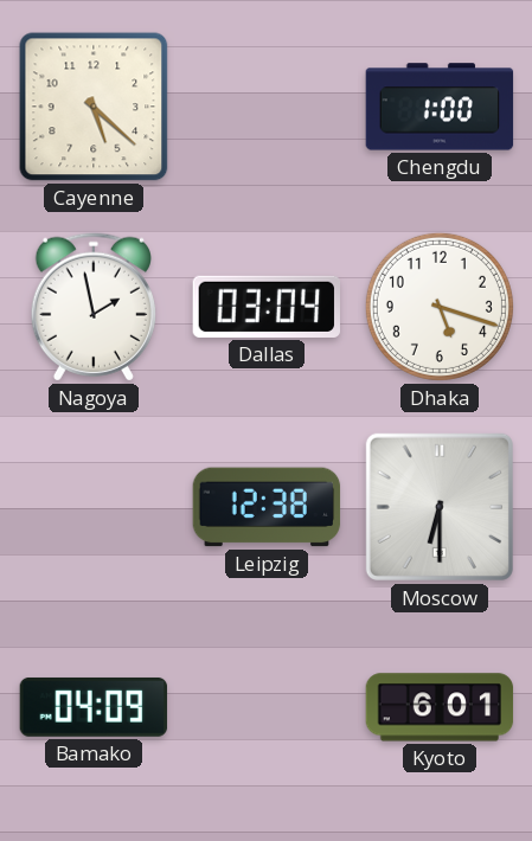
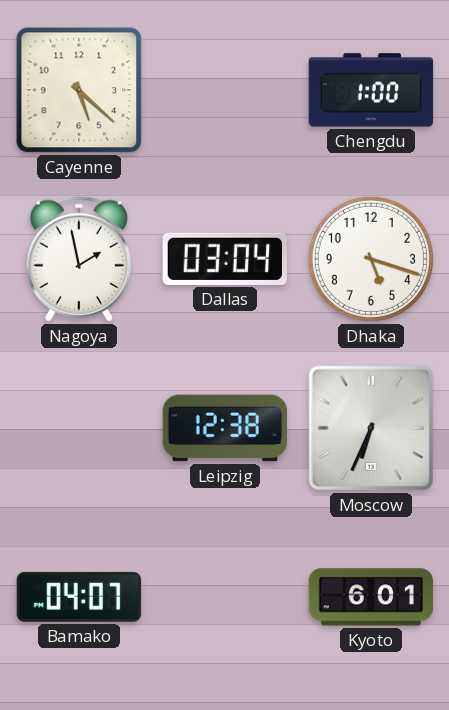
Moscow: 6:30 -> 6:34 (371, 428)
Bamako: 04:09 -> 04:07 (79, 597)
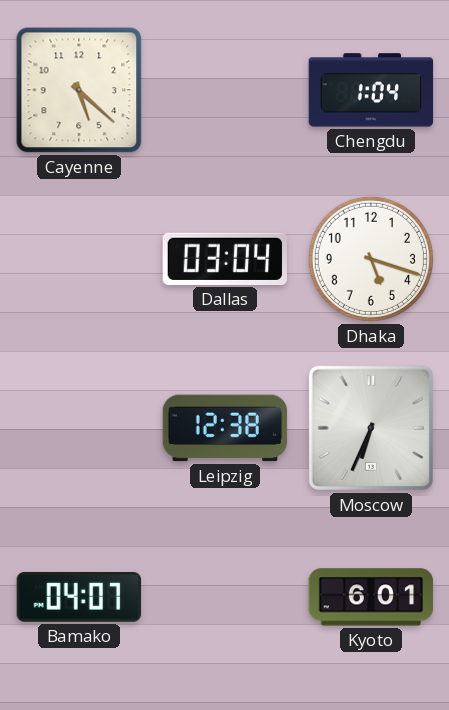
Chengdu: 1:00 -> 1:04 (371, 90)
Nagoya: 1:58 -> none (79, 259)
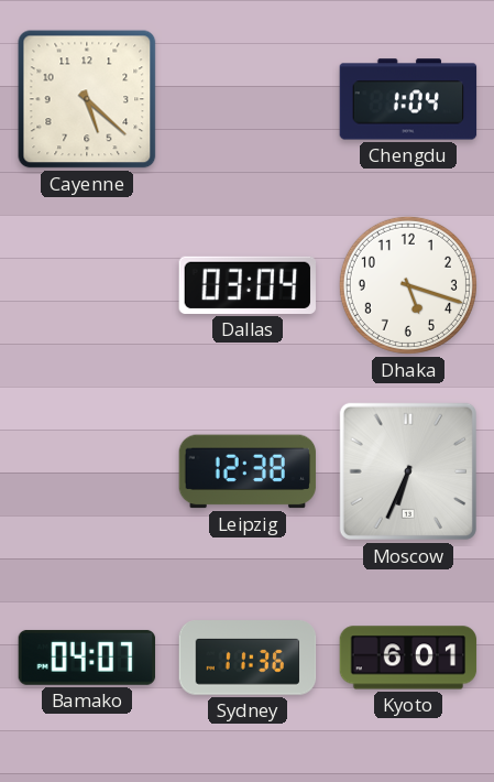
Sydney: none -> 11:36 (248, 658)
